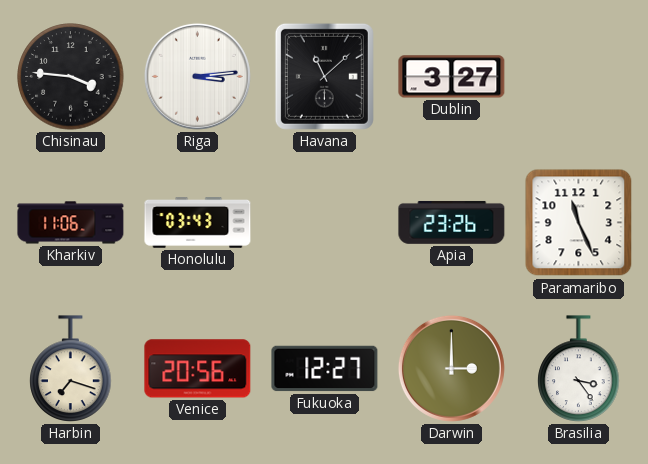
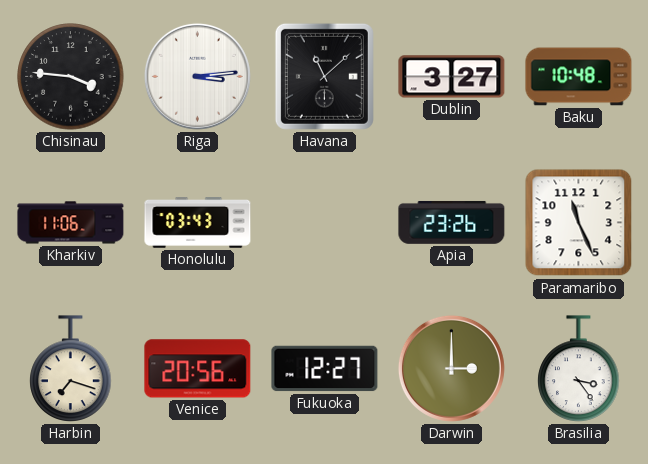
Baku: none -> 10:48 (579, 77)
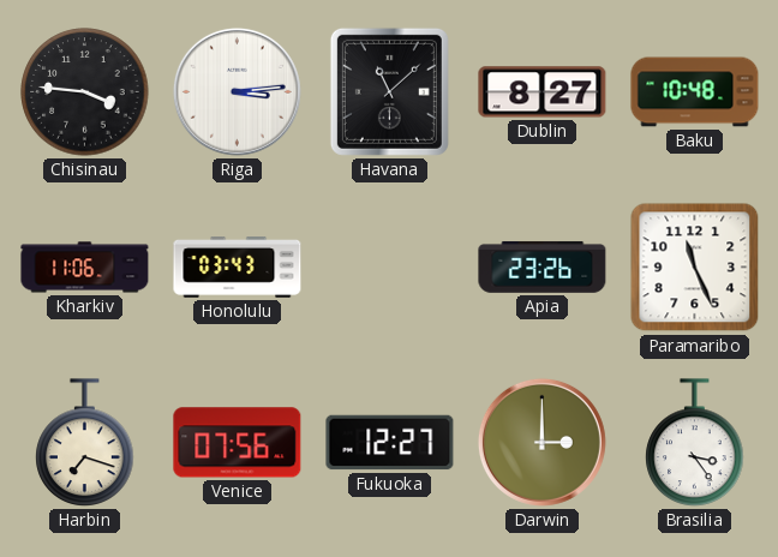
Dublin: 3:27 -> 8:27 (543, 92)
Venice: 20:56 -> 07:56 (238, 443)
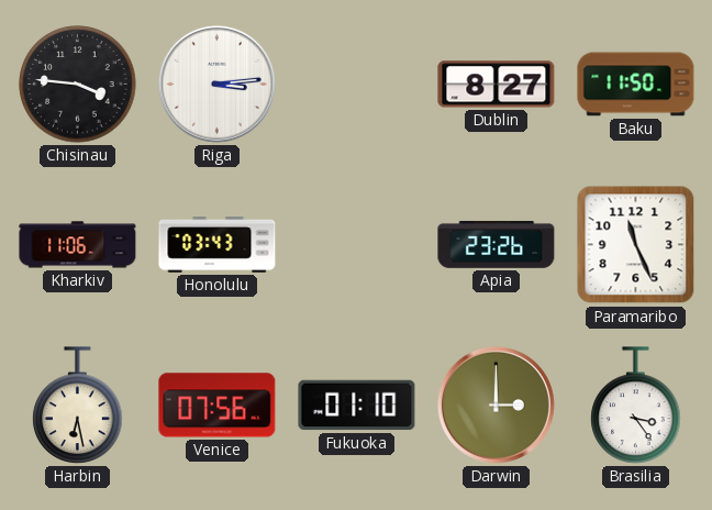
Havana: 11:08 -> none (389, 91)
Baku: 10:48 -> 11:50 (636, 85)
Harbin: 7:18 -> 6:28 (78, 406)
Fukuoka: 12:27 -> 01:10 (357, 406)
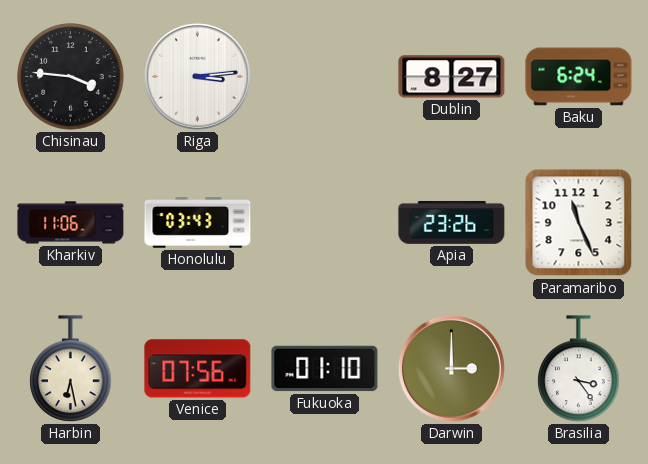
Baku: 11:50 -> 6:24 (579, 77)
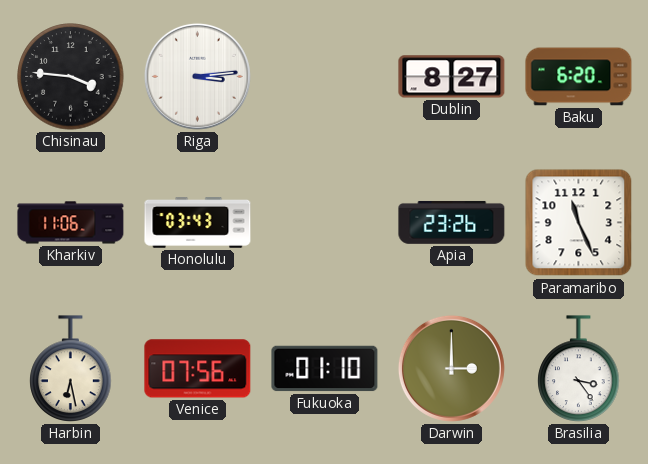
Baku: 6:24 -> 6:20 (579, 77)
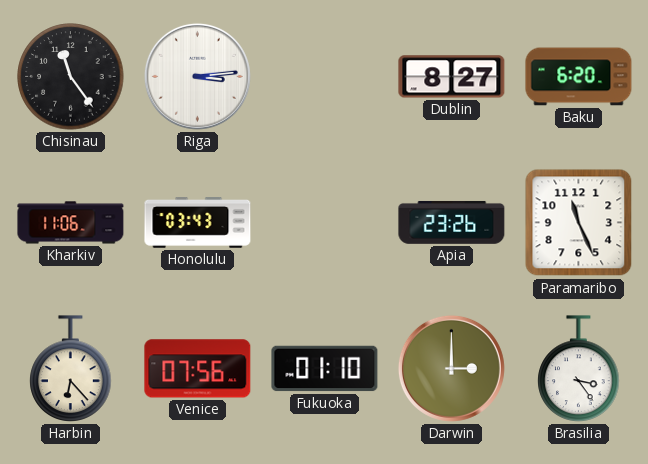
Chisinau: 3:46 -> 11:24 (71, 77)
Harbin: 6:28 -> 6:23 (71, 369)
